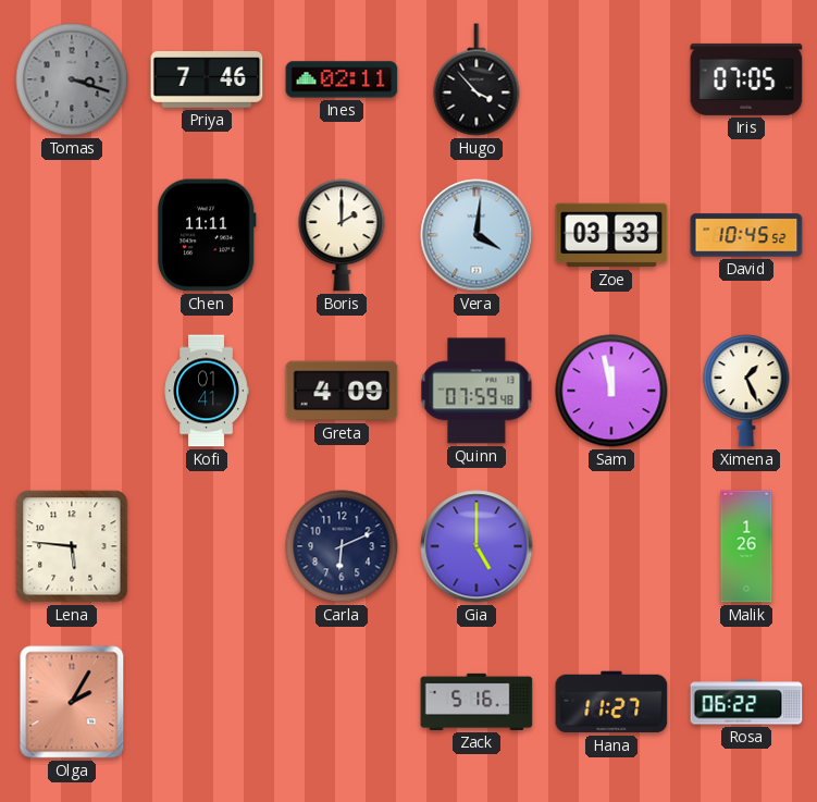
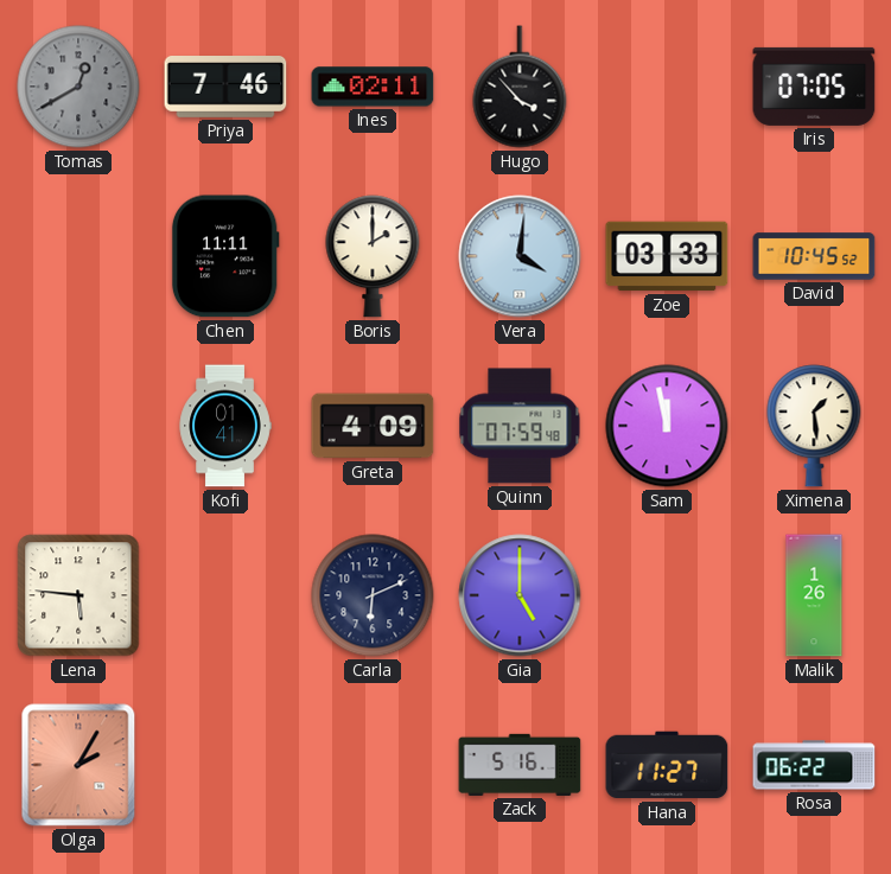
Tomas: 3:18 -> 12:40 (78, 87)
Ximena: 1:26 -> 1:29 (814, 426)
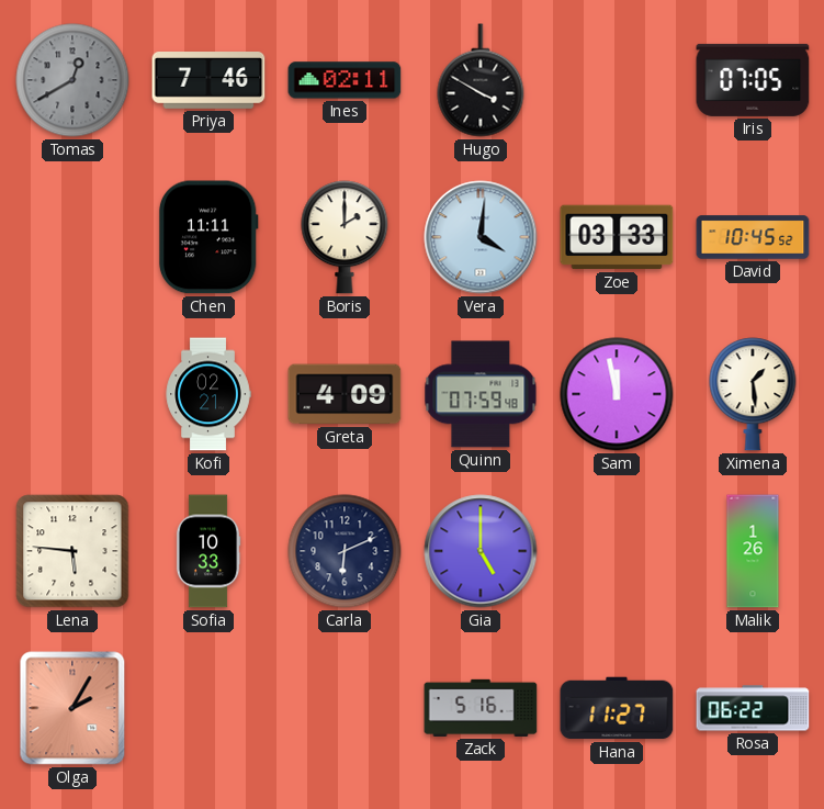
Hugo: 3:53 -> 3:50 (481, 80)
Kofi: 01:41 -> 02:21 (208, 394)
Sofia: none -> 10:33 (208, 551)
